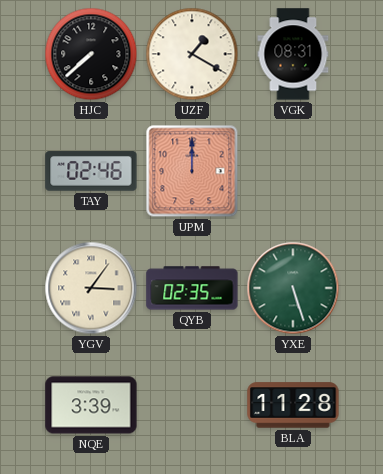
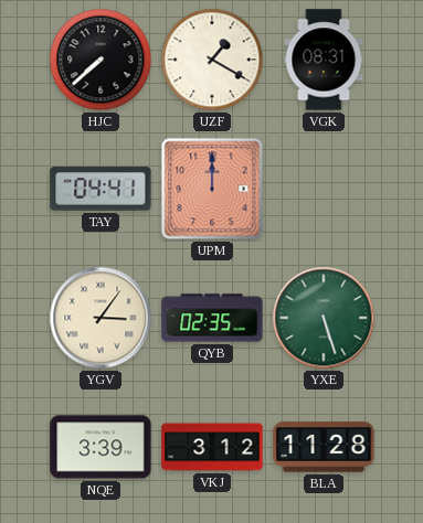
TAY: 02:46 -> 04:41 (101, 189)
VKJ: none -> 3:12 (212, 447)
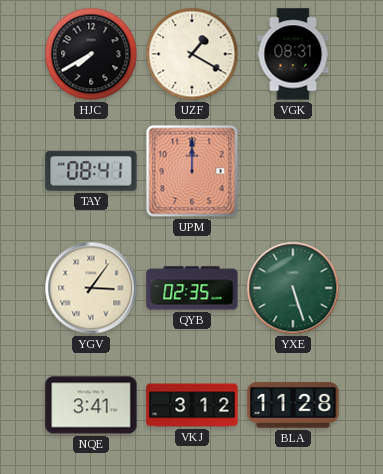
HJC: 7:38 -> 7:40 (91, 54)
TAY: 04:41 -> 08:41 (91, 171)
NQE: 3:39 -> 3:41 (91, 405)
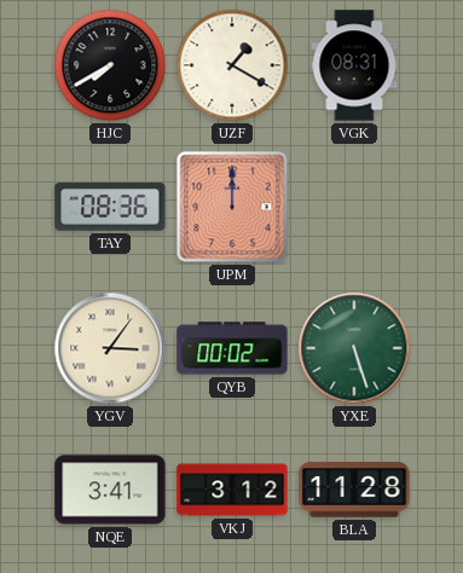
TAY: 08:41 -> 08:36 (110, 207)
QYB: 02:35 -> 00:02 (232, 348)
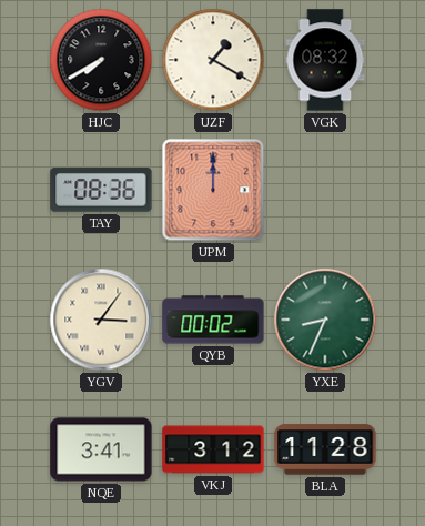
VGK: 08:31 -> 08:32 (325, 60)
YXE: 5:27 -> 8:34 (325, 320)
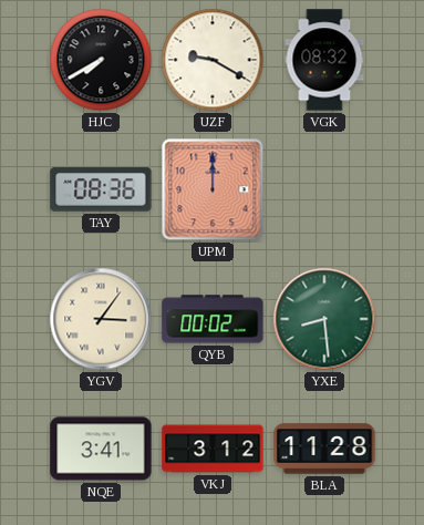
UZF: 1:20 -> 9:20 (213, 60)
YXE: 8:34 -> 8:29 (324, 319)
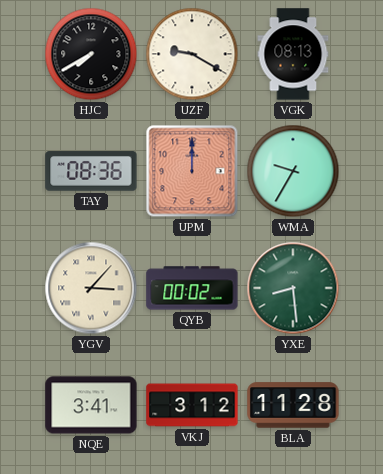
VGK: 08:32 -> 08:13 (293, 54)
WMA: none -> 9:35 (293, 171)
YGV: 3:06 -> 3:07 (91, 288)
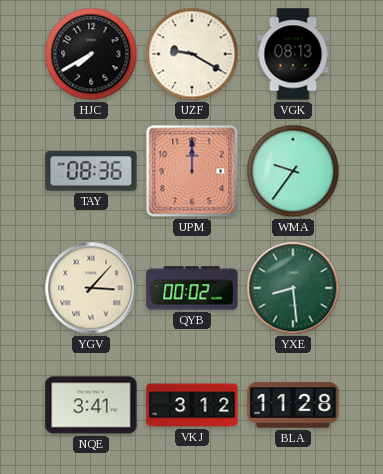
WMA: 9:35 -> 9:36 (293, 171)
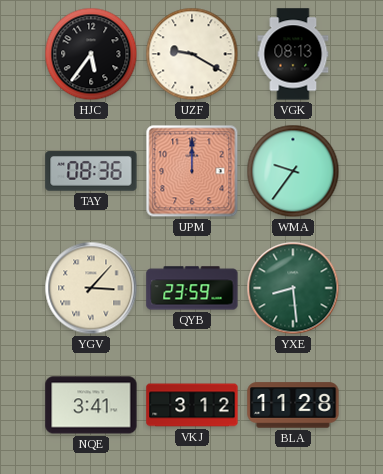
HJC: 7:40 -> 5:36 (91, 54)
QYB: 00:02 -> 23:59 (192, 288)
